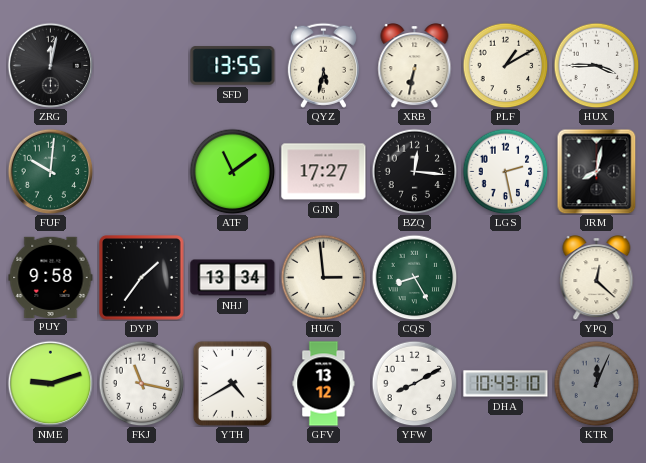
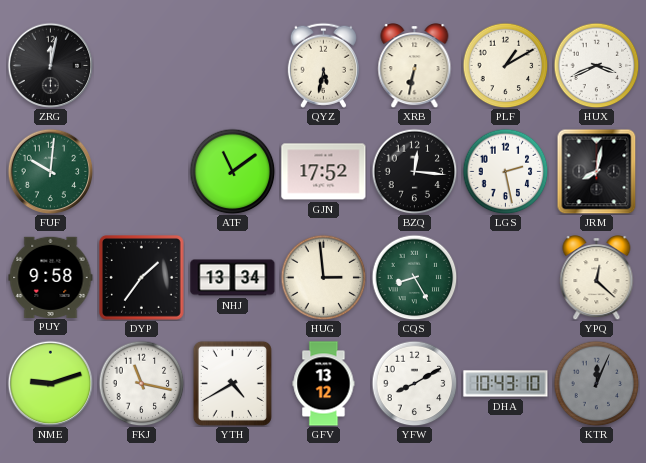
SFD: 13:55 -> none (233, 66)
HUX: 3:45 -> 3:41 (596, 65)
GJN: 17:27 -> 17:52 (324, 172)
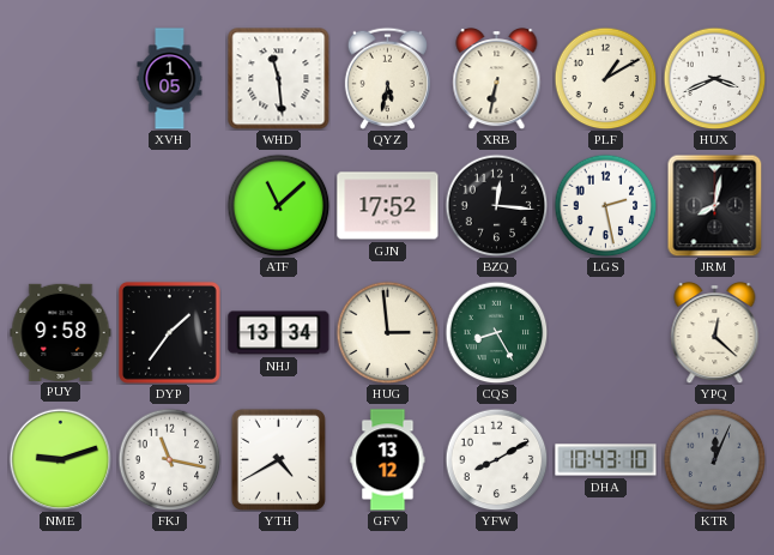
ZRG: 12:02 -> none (50, 65)
XVH: none -> 1:05 (170, 79)
WHD: none -> 11:29 (279, 79)
FUF: 10:01 -> none (50, 171)
ATF: 11:09 -> 11:08 (278, 205)
